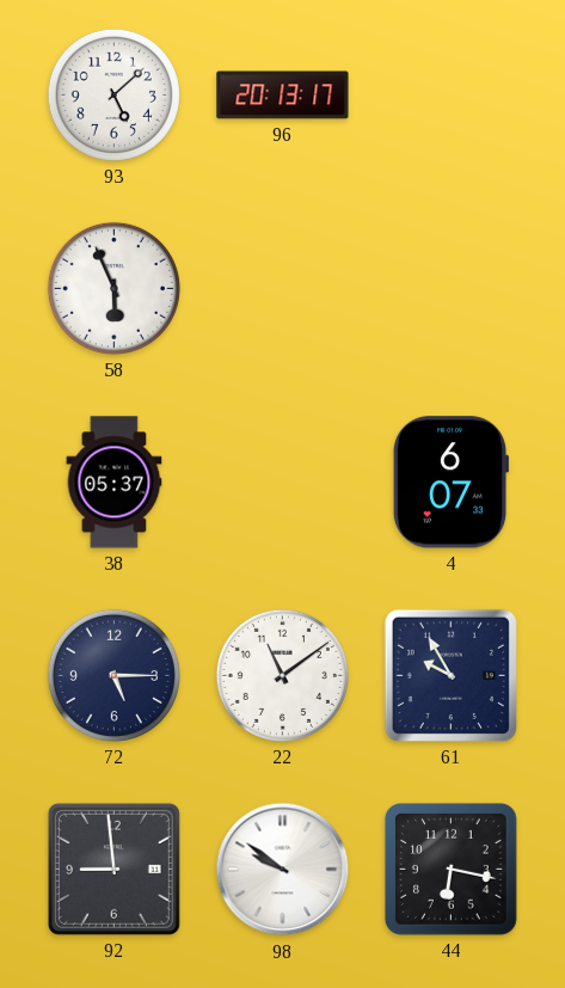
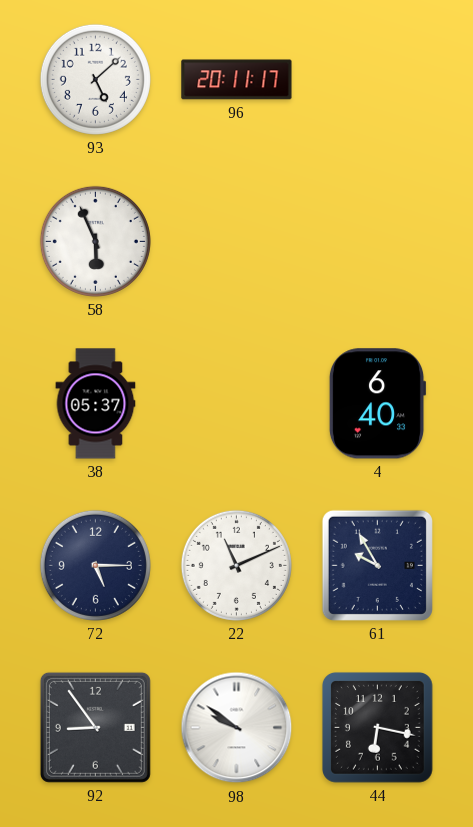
96: 20:13 -> 20:11 (237, 80)
4: 6:07 -> 6:40 (377, 404)
22: 11:09 -> 11:11 (236, 565)
92: 8:59 -> 8:54 (95, 727)
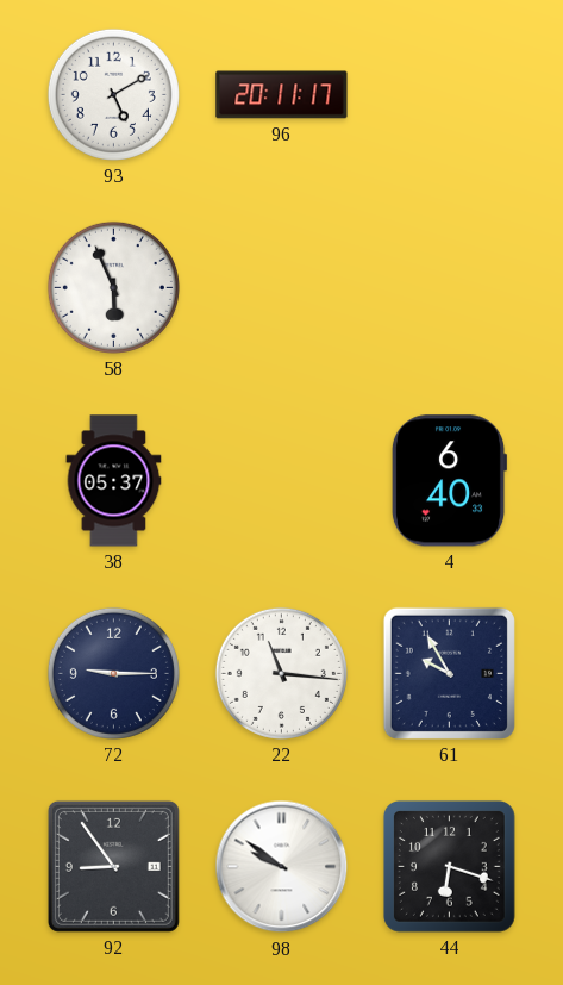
93: 5:08 -> 5:10 (113, 94)
72: 5:15 -> 9:15 (113, 673)
22: 11:11 -> 11:16 (281, 673)
44: 6:17 -> 6:18 (450, 867)
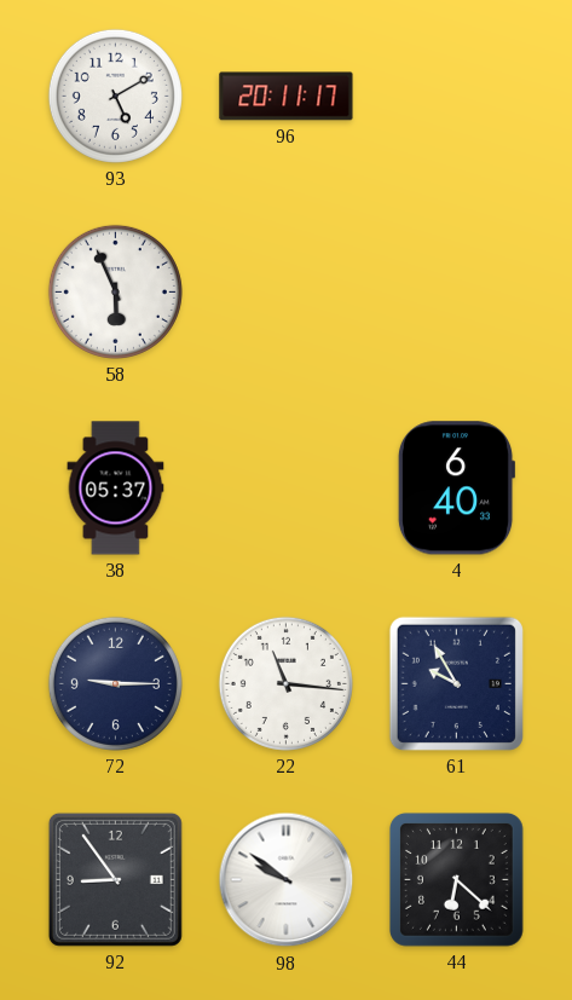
44: 6:18 -> 6:22 (457, 880)
